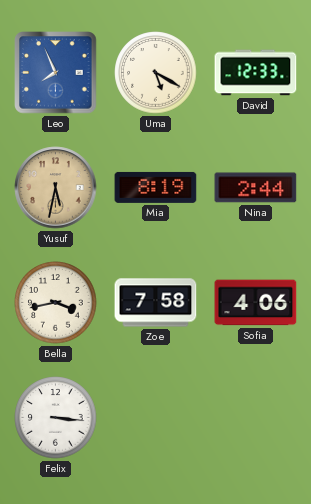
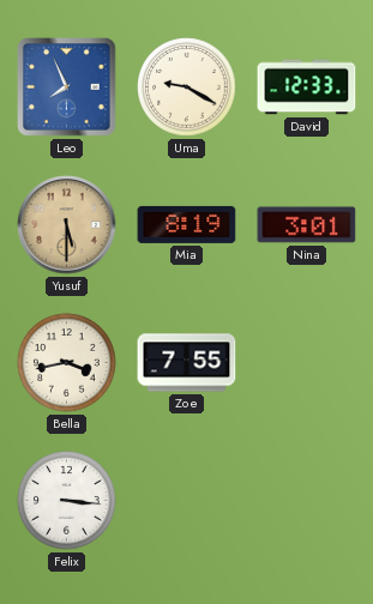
Uma: 5:20 -> 9:20 (187, 87)
Yusuf: 5:32 -> 5:30 (67, 225)
Nina: 2:44 -> 3:01 (307, 225)
Zoe: 7:58 -> 7:55 (187, 363)
Sofia: 4:06 -> none (256, 303)
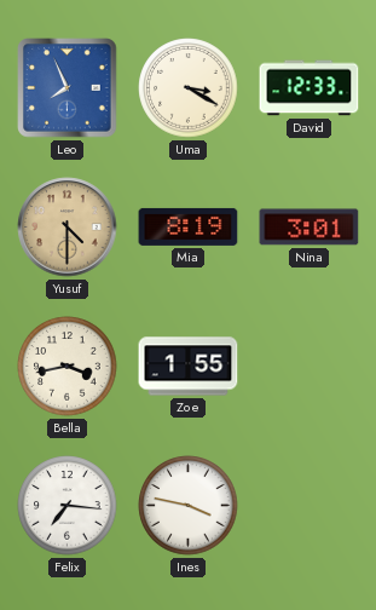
Uma: 9:20 -> 3:20 (189, 88)
Yusuf: 5:30 -> 4:30 (68, 228)
Zoe: 7:55 -> 1:55 (189, 367)
Felix: 3:16 -> 7:16 (68, 506)
Ines: none -> 3:47 (189, 506)
